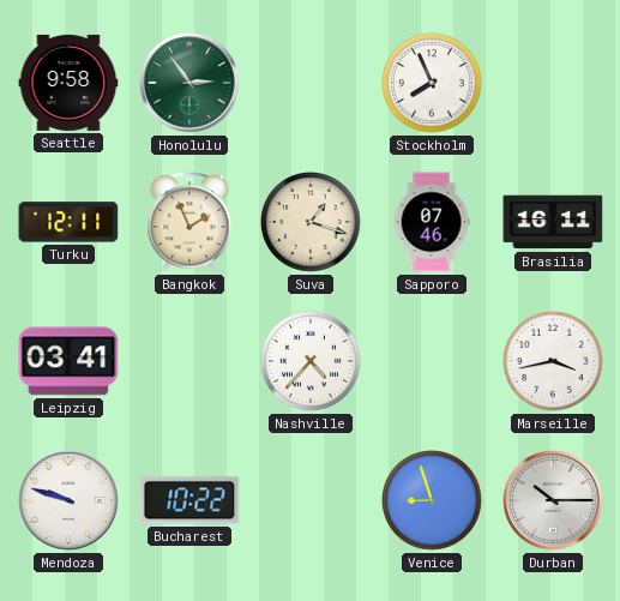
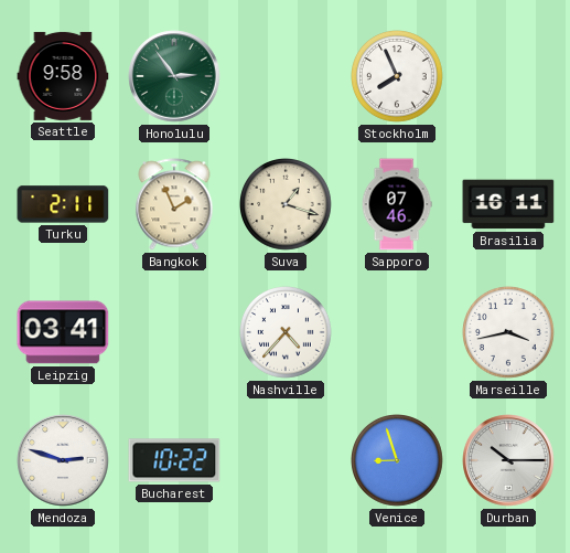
Turku: 12:11 -> 2:11 (63, 204)
Mendoza: 9:48 -> 2:48 (63, 460)
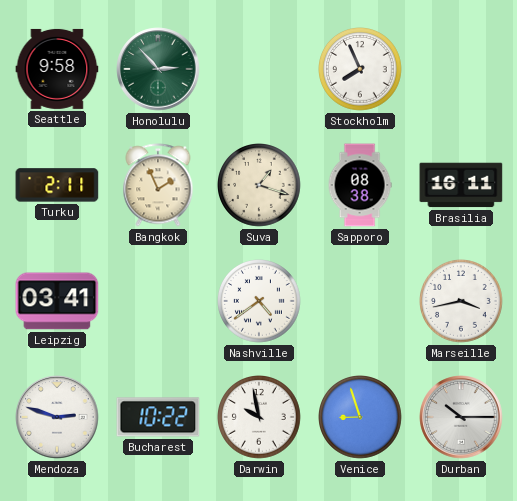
Honolulu: 2:54 -> 2:53 (158, 69)
Sapporo: 07:46 -> 08:38 (360, 185)
Nashville: 4:37 -> 4:39 (260, 302)
Darwin: none -> 9:58 (260, 418)
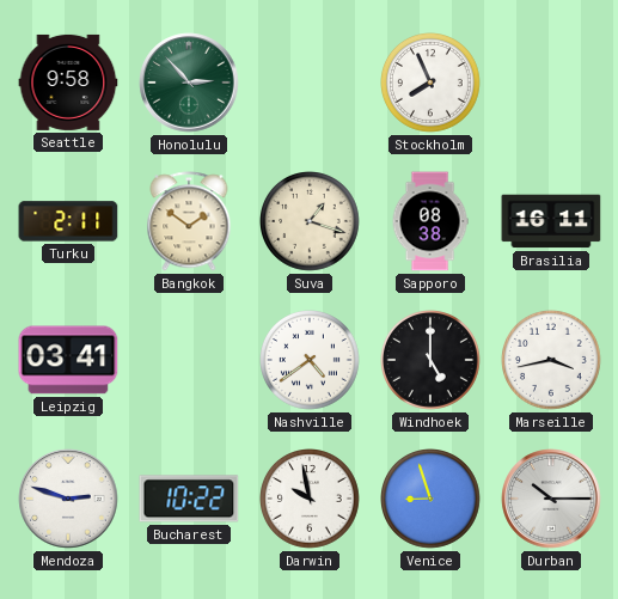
Bangkok: 1:56 -> 1:51 (189, 221)
Windhoek: none -> 5:00 (432, 361)
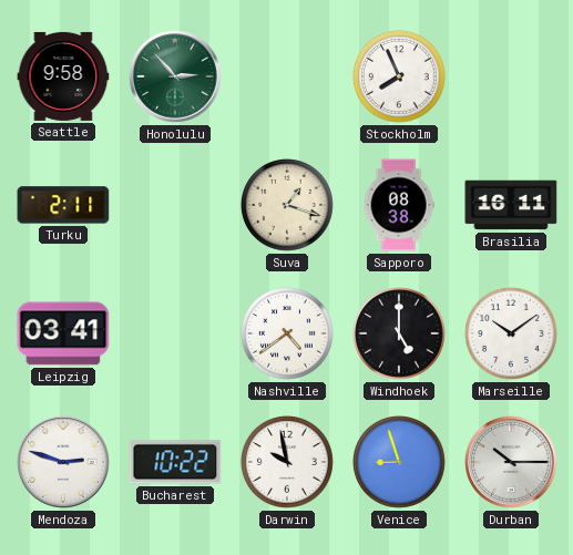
Bangkok: 1:51 -> none (189, 221)
Marseille: 3:43 -> 10:09 (512, 335)
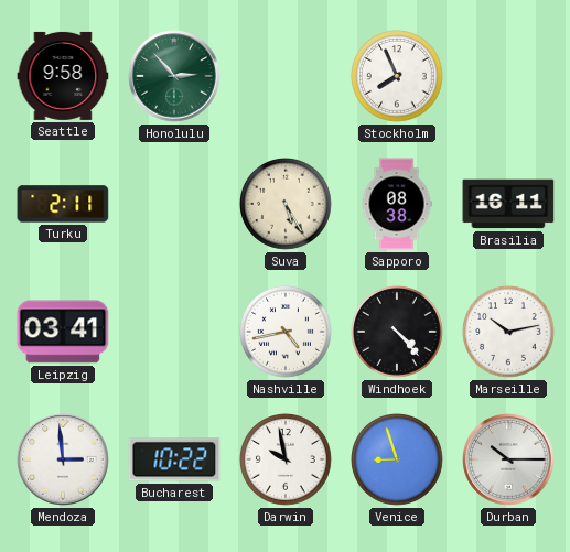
Suva: 1:18 -> 5:25 (287, 205)
Nashville: 4:39 -> 4:43 (287, 333)
Windhoek: 5:00 -> 4:23 (398, 333)
Marseille: 10:09 -> 10:13 (509, 333)
Mendoza: 2:48 -> 2:59 (63, 459)
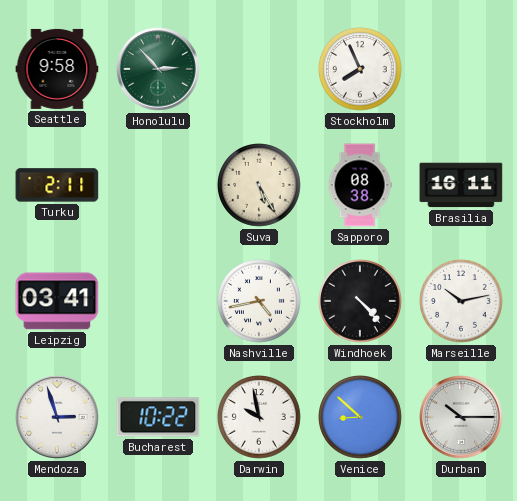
Mendoza: 2:59 -> 2:57 (57, 417)
Venice: 8:57 -> 8:52 (361, 418)
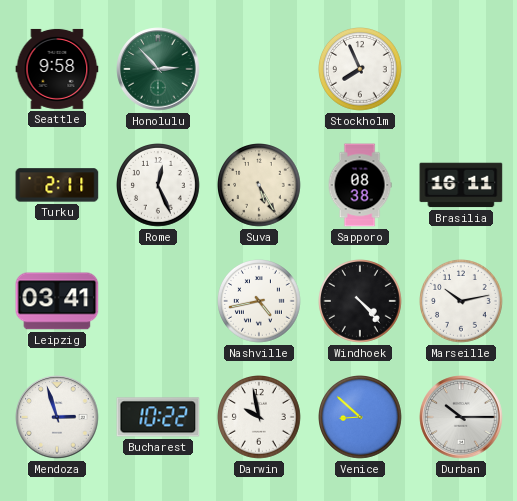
Rome: none -> 12:26 (159, 186)
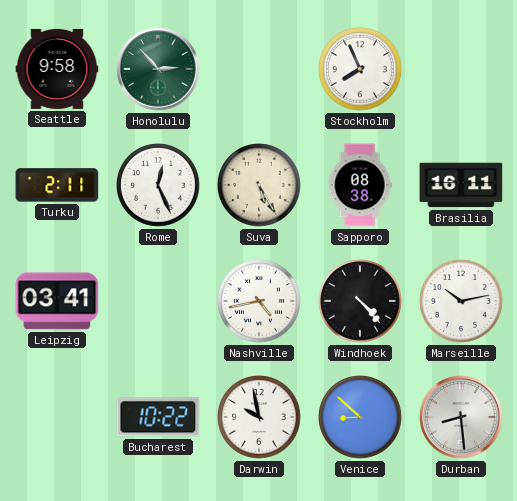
Mendoza: 2:57 -> none (57, 417)
Durban: 10:15 -> 8:29 (461, 417)
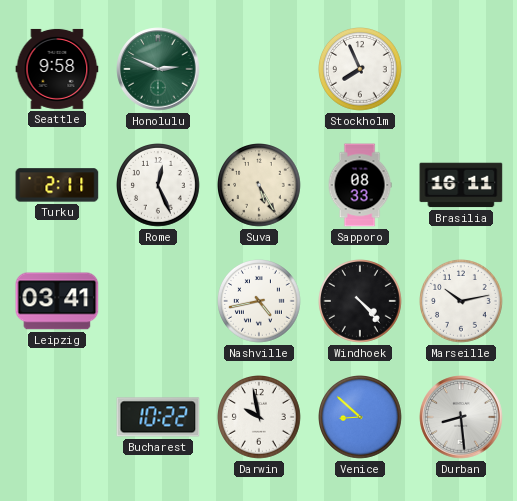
Honolulu: 2:53 -> 2:49 (158, 69)
Sapporo: 08:38 -> 08:33 (360, 185)
